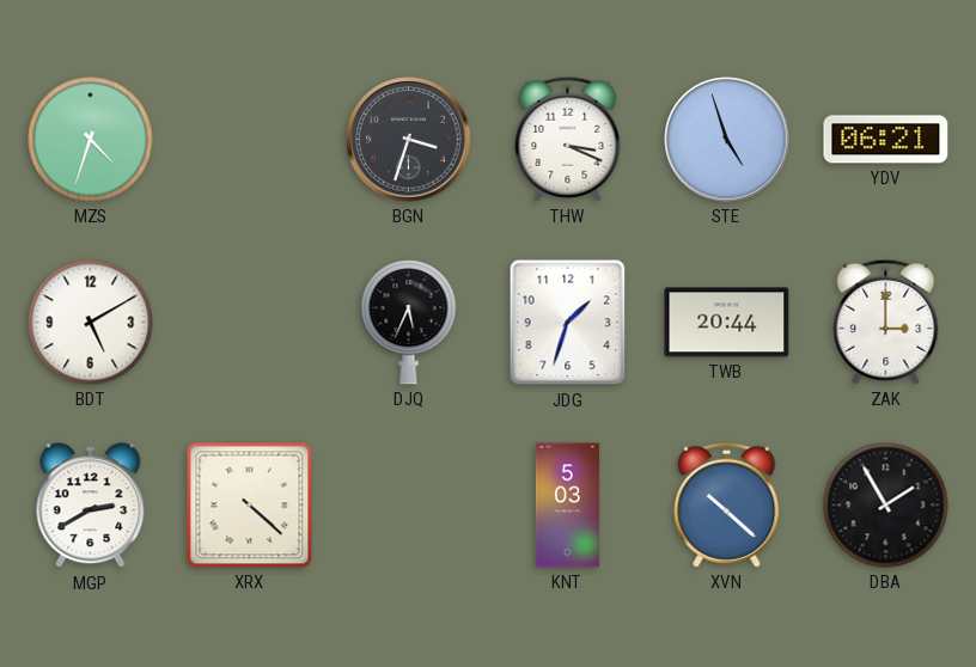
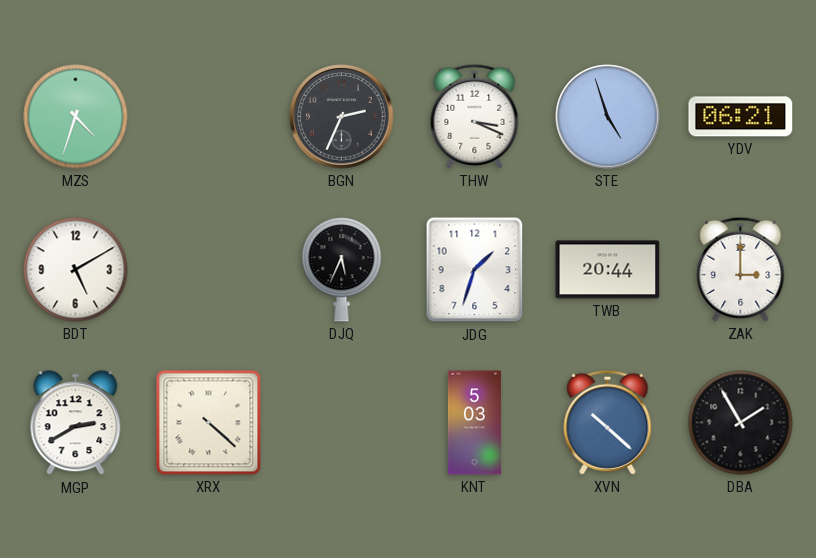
BGN: 3:33 -> 2:34 (342, 117)
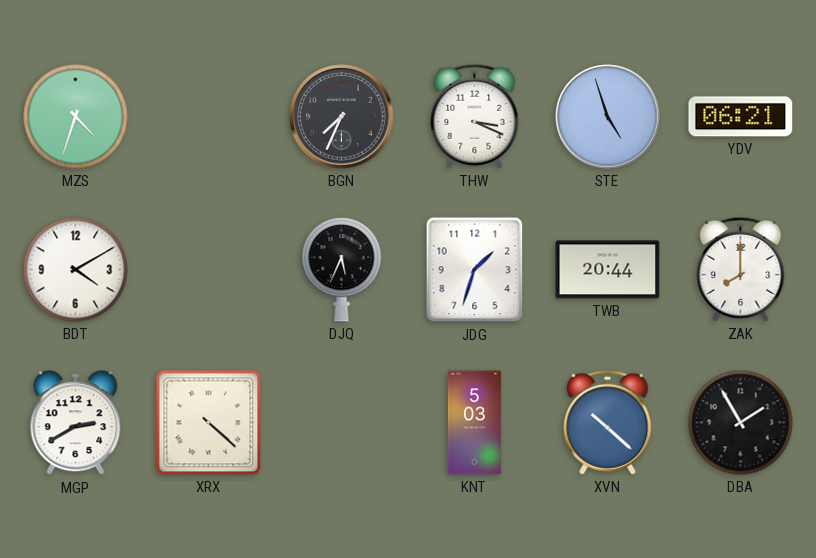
BGN: 2:34 -> 7:34 (342, 117)
BDT: 5:10 -> 4:10 (76, 270)
ZAK: 3:00 -> 8:00 (741, 269)
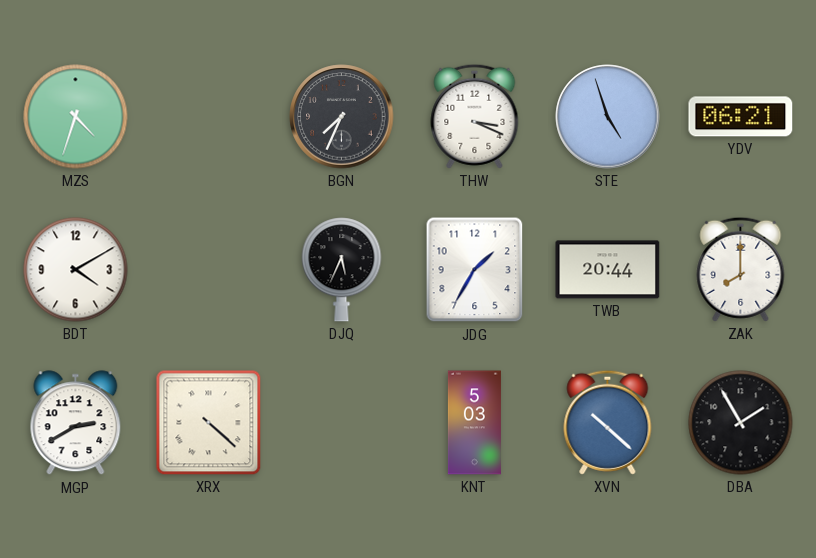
JDG: 1:33 -> 1:35 (475, 270)
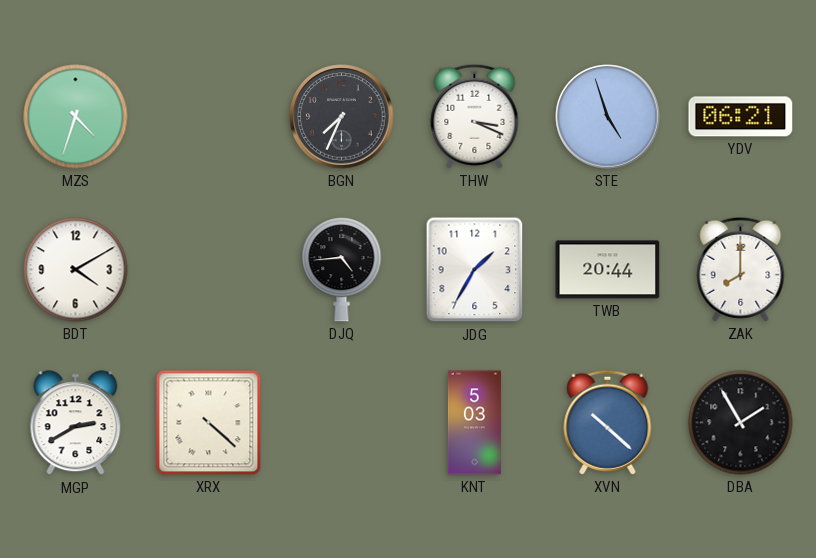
DJQ: 5:34 -> 4:44 (342, 270)
